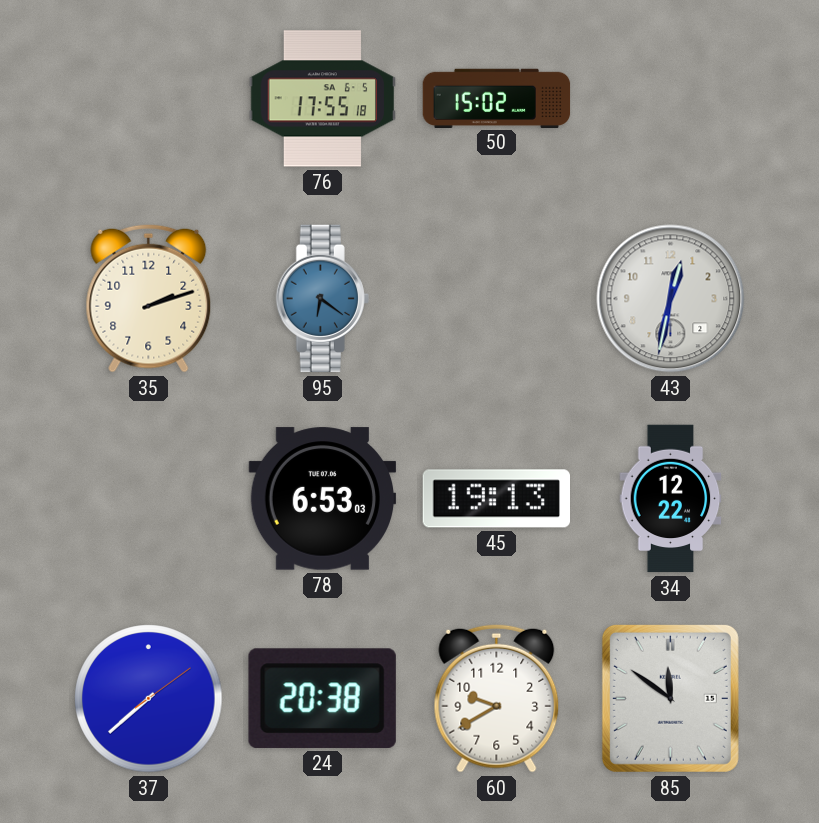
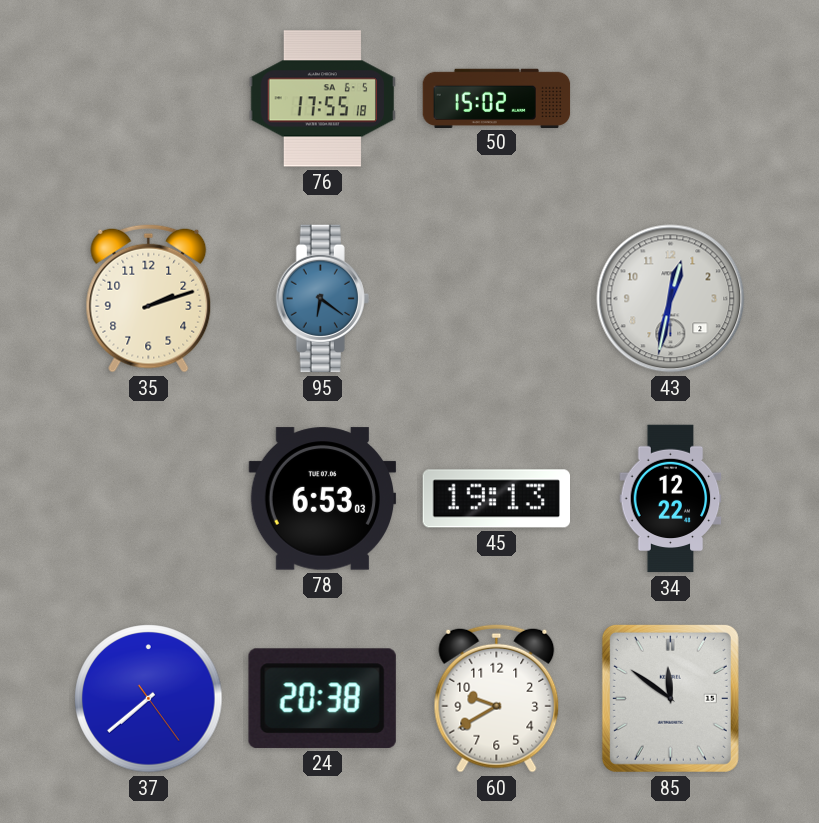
37: 7:38:09 -> 7:38:24 (149, 699)
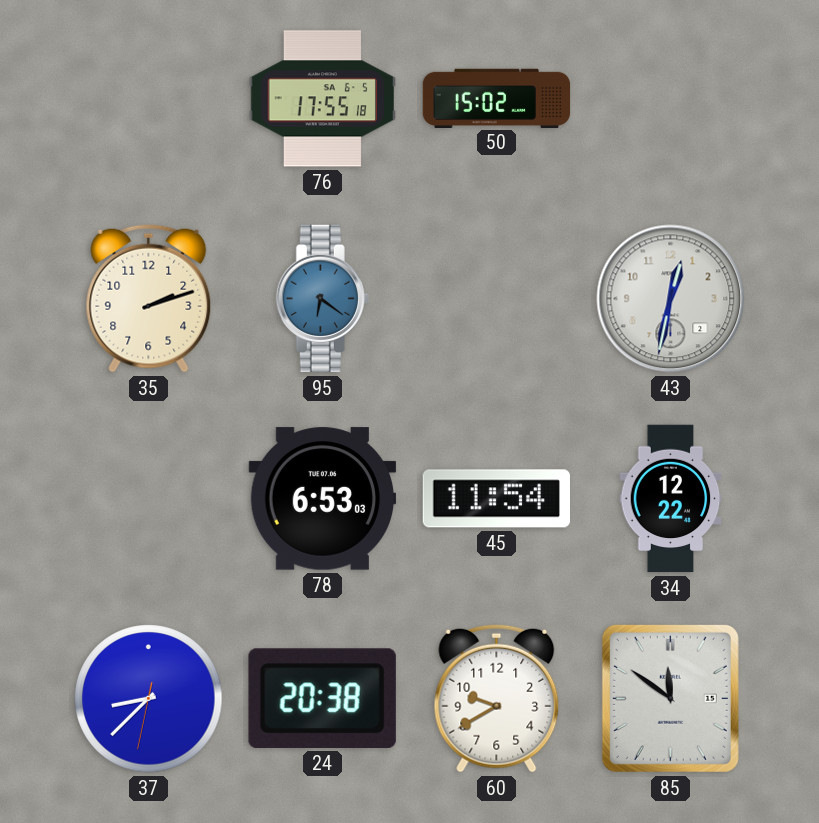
45: 19:13 -> 11:54 (496, 499)
37: 7:38 -> 8:37 (149, 699)
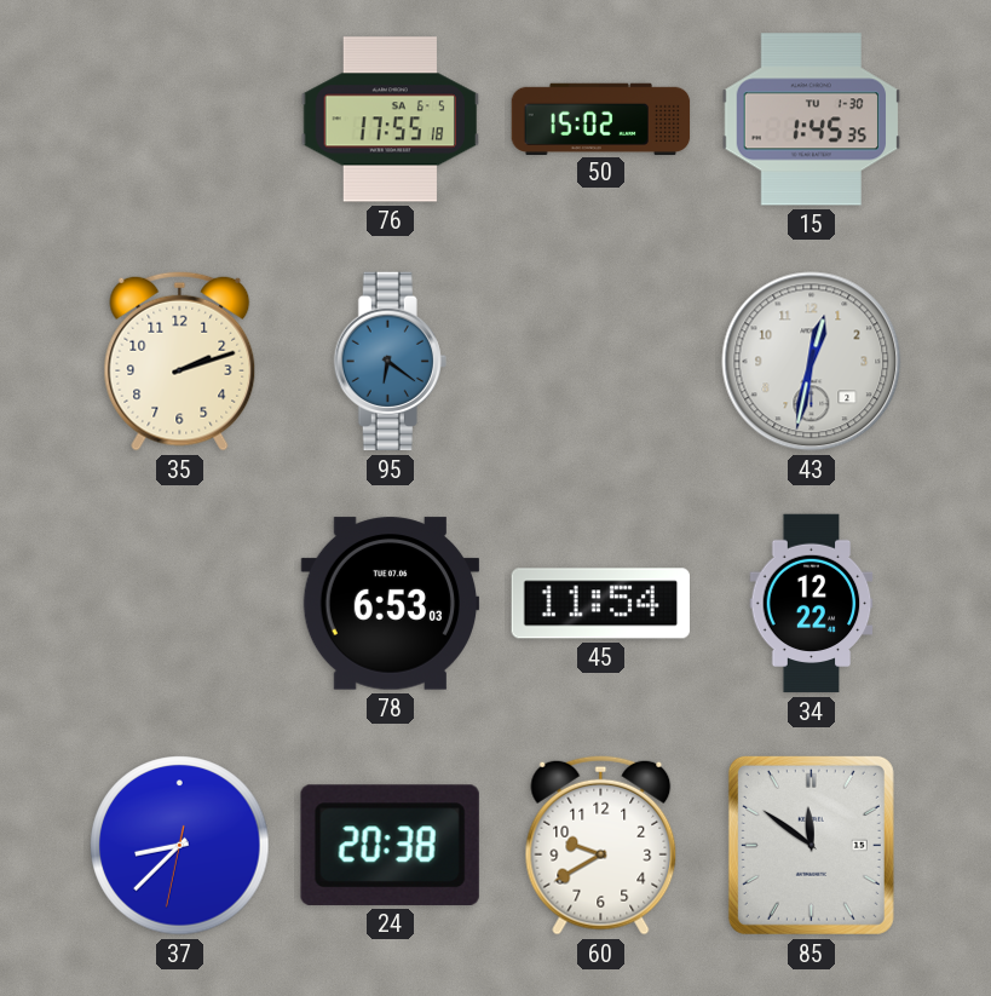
15: none -> 1:45 (812, 120)
